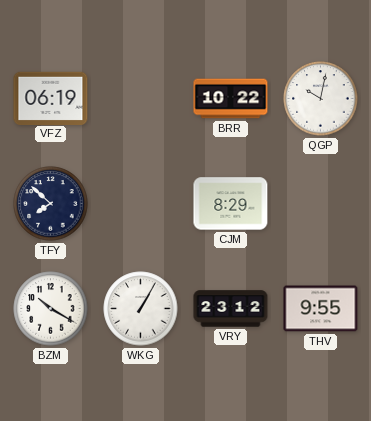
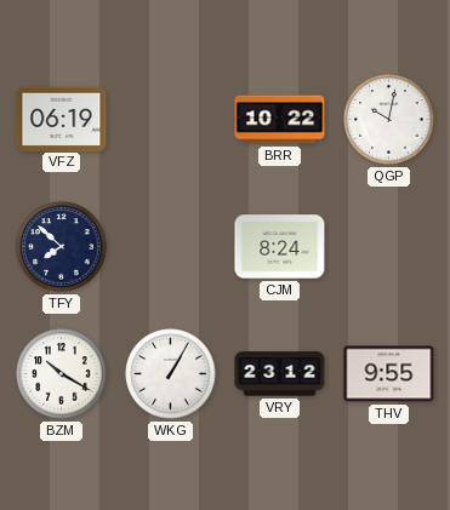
CJM: 8:29 -> 8:24 (280, 247)
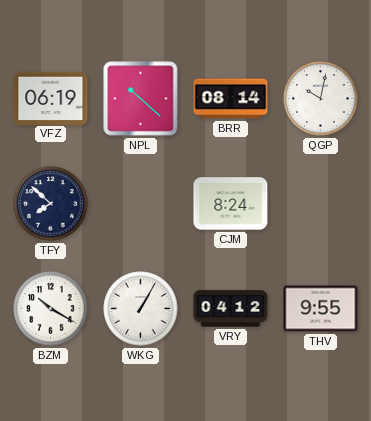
NPL: none -> 10:22 (141, 99)
BRR: 10:22 -> 08:14 (231, 99)
VRY: 23:12 -> 04:12 (231, 309)
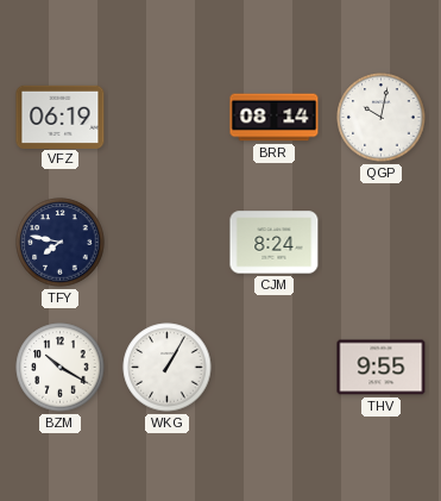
NPL: 10:22 -> none (141, 99)
TFY: 7:52 -> 7:47 (61, 243)
VRY: 04:12 -> none (231, 309)
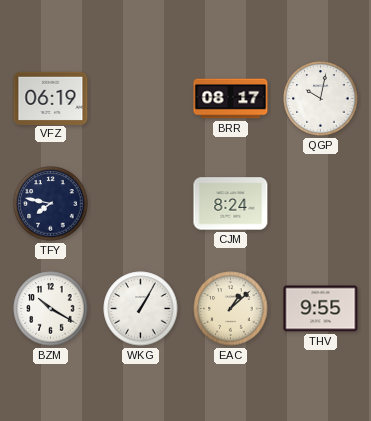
BRR: 08:14 -> 08:17 (231, 99)
EAC: none -> 1:08 (231, 309)
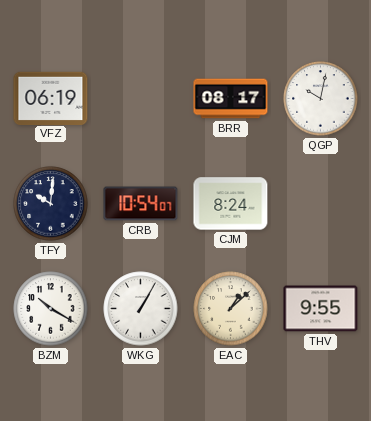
TFY: 7:47 -> 10:01 (51, 204)
CRB: none -> 10:54 (141, 204)
